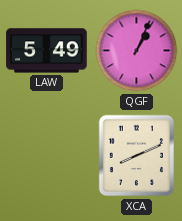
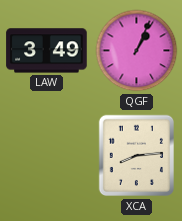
LAW: 5:49 -> 3:49 (47, 51)
XCA: 8:11 -> 8:14 (136, 156)
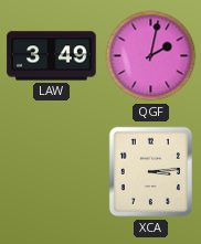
QGF: 1:04 -> 2:02 (151, 56)
XCA: 8:14 -> 3:14 (150, 172)
